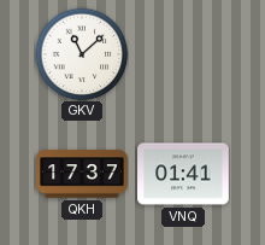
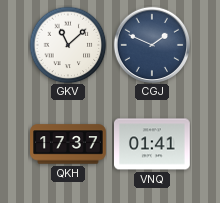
CGJ: none -> 1:49 (151, 44)
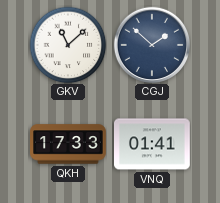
CGJ: 1:49 -> 1:52 (151, 44)
QKH: 17:37 -> 17:33 (68, 144)
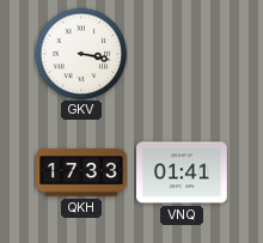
GKV: 11:08 -> 3:17 (81, 54)
CGJ: 1:52 -> none (151, 44)
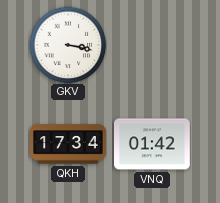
QKH: 17:33 -> 17:34 (68, 144)
VNQ: 01:41 -> 01:42 (152, 144)
